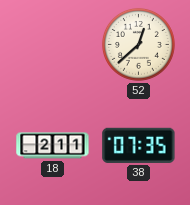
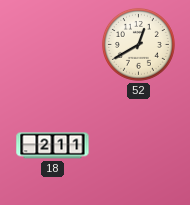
52: 12:38 -> 12:40 (138, 44)
38: 07:35 -> none (139, 145)
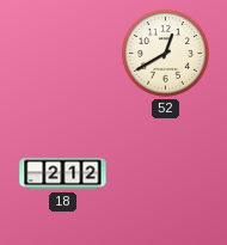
18: 2:11 -> 2:12 (63, 174)
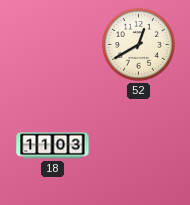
18: 2:12 -> 11:03 (53, 146)
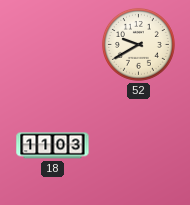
52: 12:40 -> 9:40 (138, 44)
